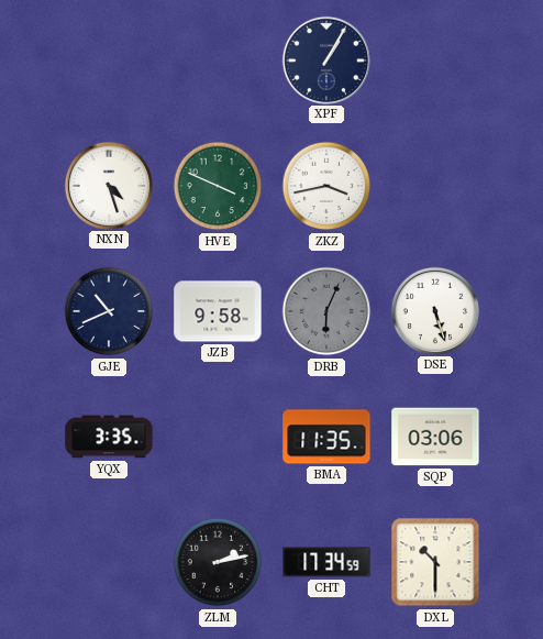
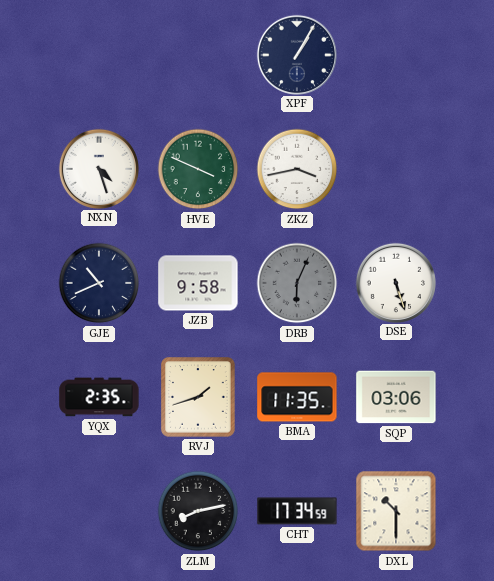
YQX: 3:35 -> 2:35 (99, 397)
RVJ: none -> 1:42 (199, 398)
ZLM: 2:13 -> 8:13 (198, 511)
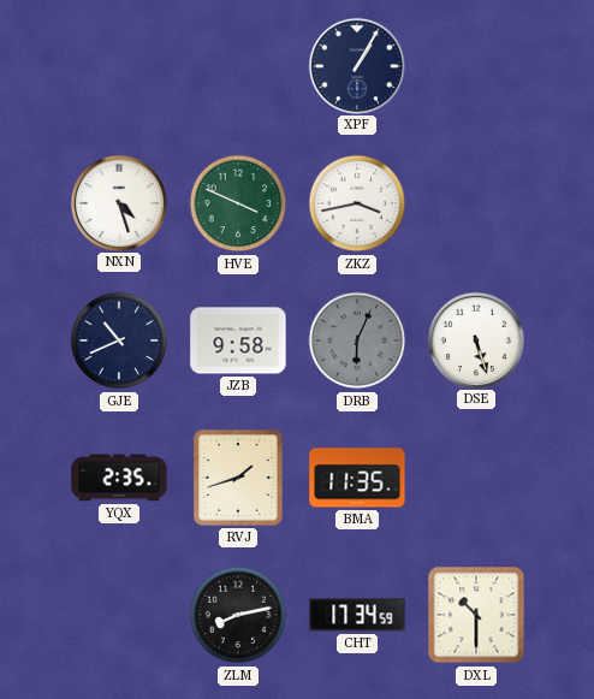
SQP: 03:06 -> none (396, 397)
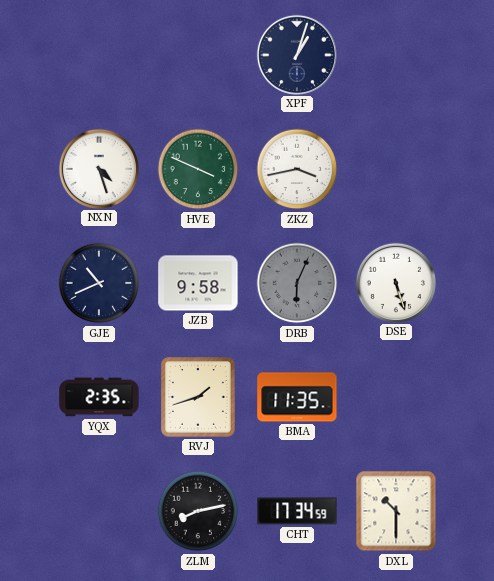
XPF: 1:05 -> 1:03 (297, 54)
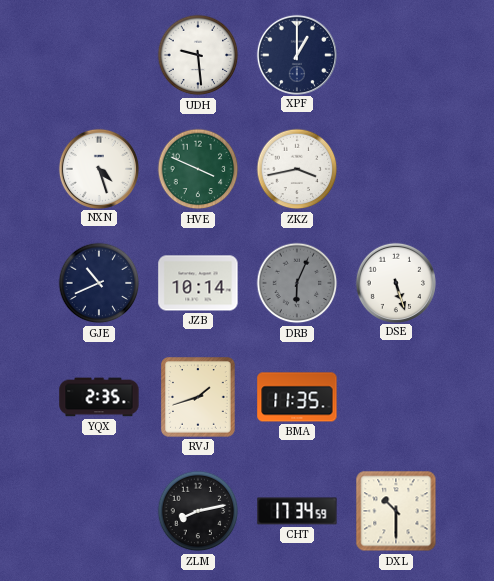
UDH: none -> 9:29 (198, 55)
XPF: 1:03 -> 1:00 (297, 54)
JZB: 9:58 -> 10:14 (198, 283)
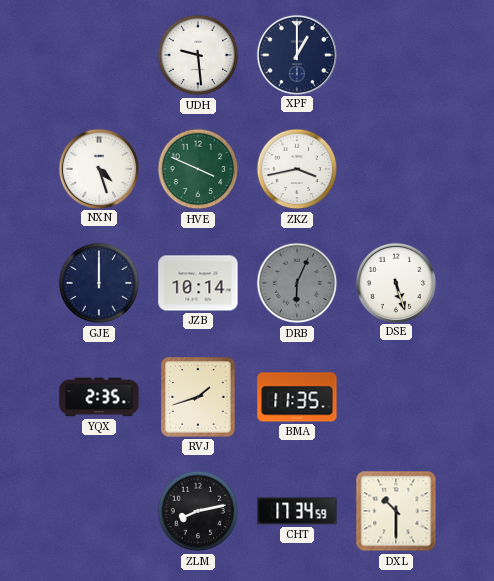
GJE: 10:41 -> 12:00 (99, 283)
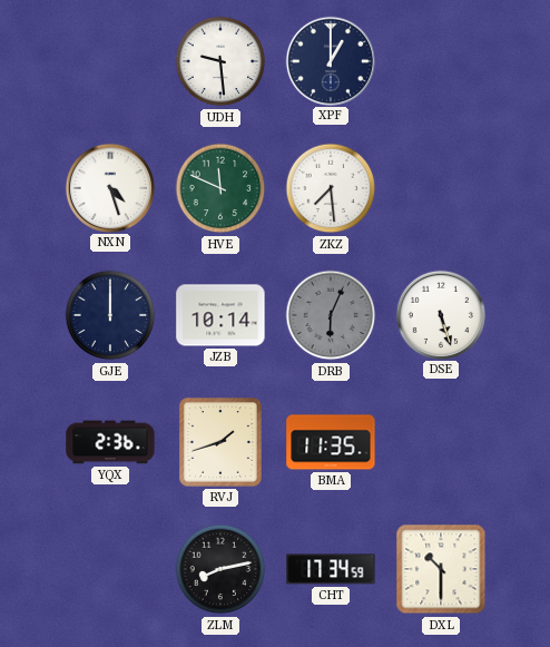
HVE: 3:49 -> 11:49 (220, 188)
ZKZ: 3:43 -> 7:29 (331, 188)
YQX: 2:35 -> 2:36 (110, 442)
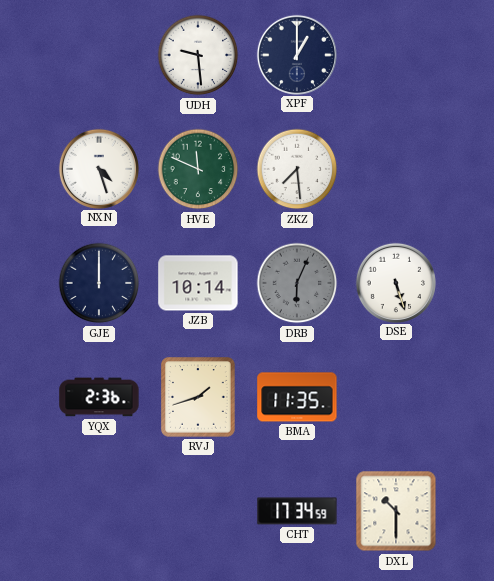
ZLM: 8:13 -> none (220, 569)
